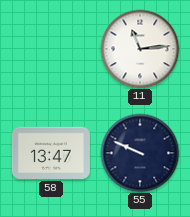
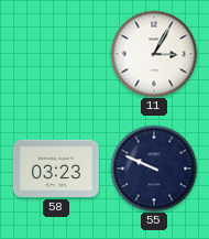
11: 11:14 -> 3:05 (154, 54)
58: 13:47 -> 03:23 (56, 169)
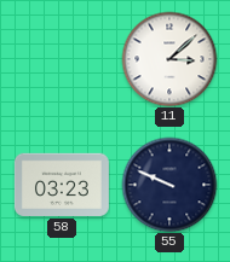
11: 3:05 -> 3:08 (169, 59)
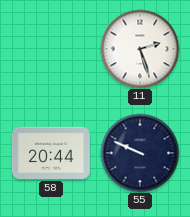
11: 3:08 -> 2:27 (140, 49)
58: 03:23 -> 20:44 (51, 153)
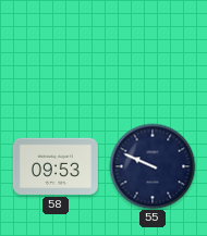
11: 2:27 -> none (140, 49)
58: 20:44 -> 09:53 (56, 166)
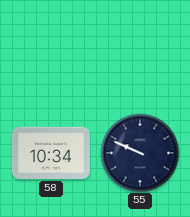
58: 09:53 -> 10:34 (51, 153)
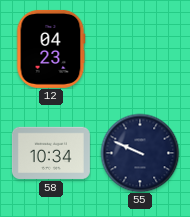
12: none -> 04:23 (51, 49)
